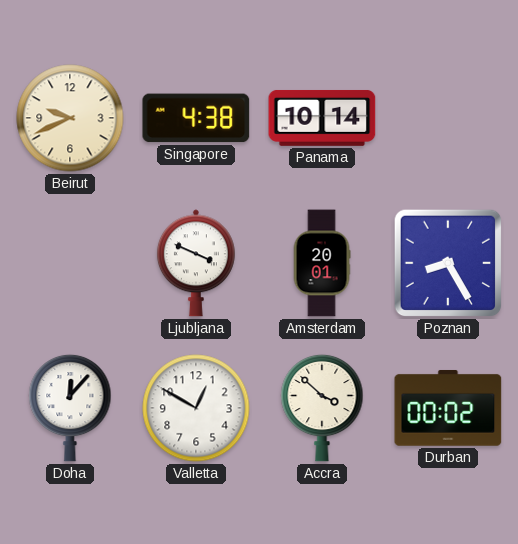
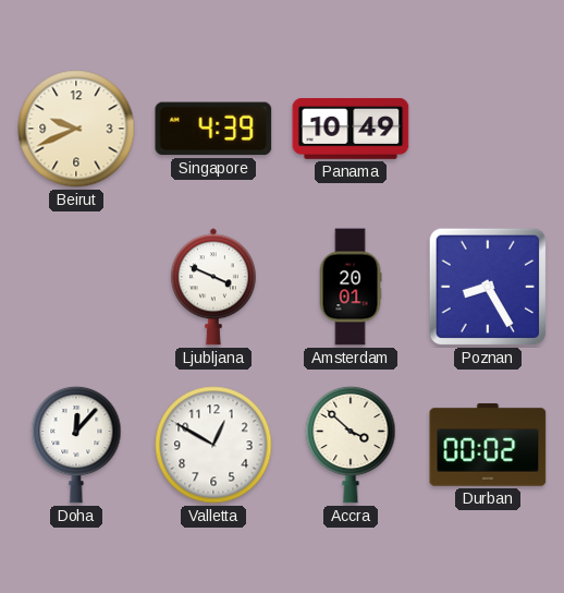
Singapore: 4:38 -> 4:39 (213, 129)
Panama: 10:14 -> 10:49 (351, 129)
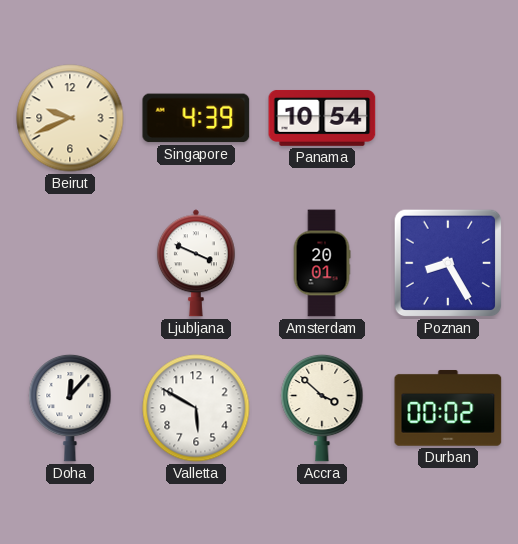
Panama: 10:49 -> 10:54 (322, 118)
Valletta: 12:50 -> 5:50 (196, 408)
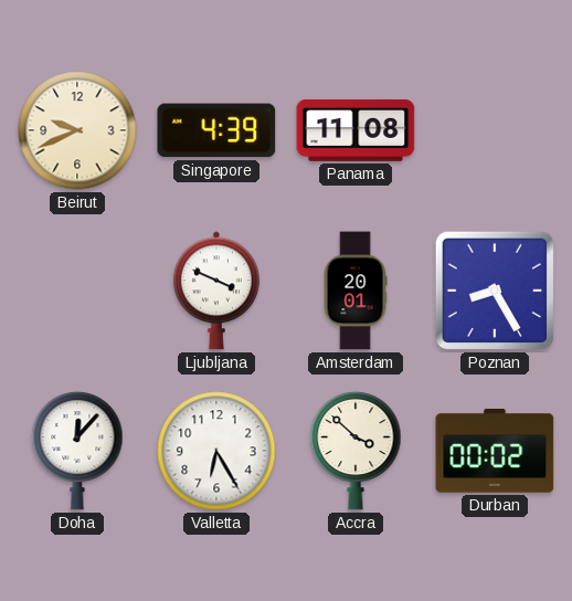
Panama: 10:54 -> 11:08 (356, 130)
Valletta: 5:50 -> 6:25 (216, 451)
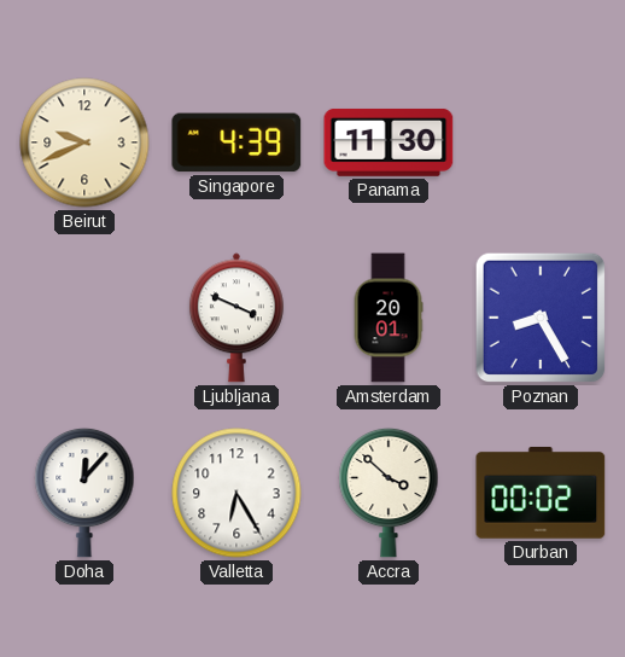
Panama: 11:08 -> 11:30 (389, 143)
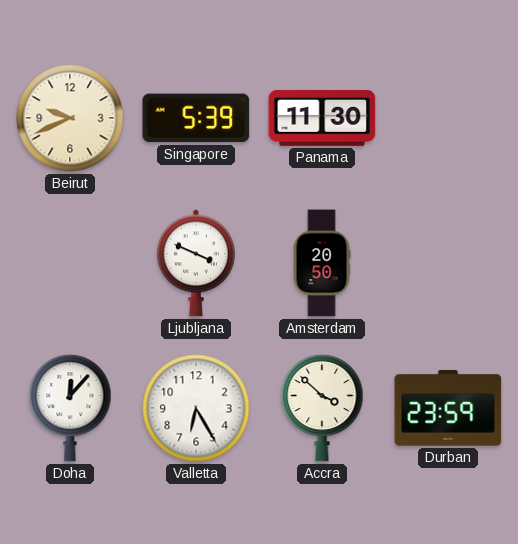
Singapore: 4:39 -> 5:39 (196, 118)
Amsterdam: 20:01 -> 20:50 (322, 263)
Poznan: 8:25 -> none (541, 318)
Durban: 00:02 -> 23:59 (448, 408)
